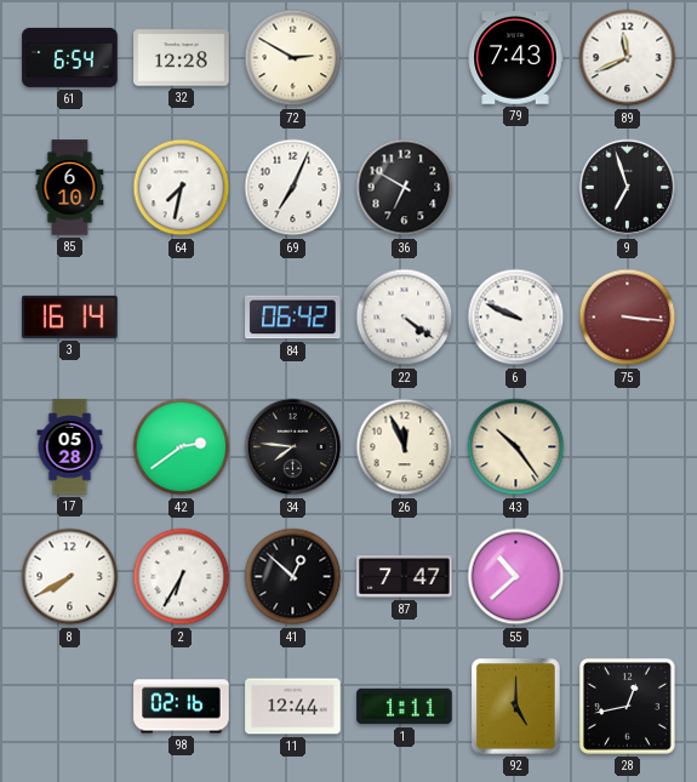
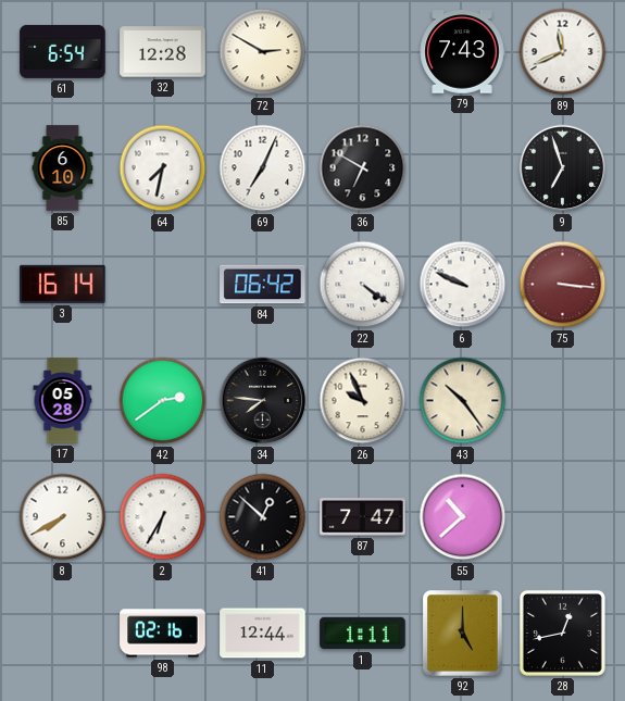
26: 11:56 -> 9:56 (363, 401)
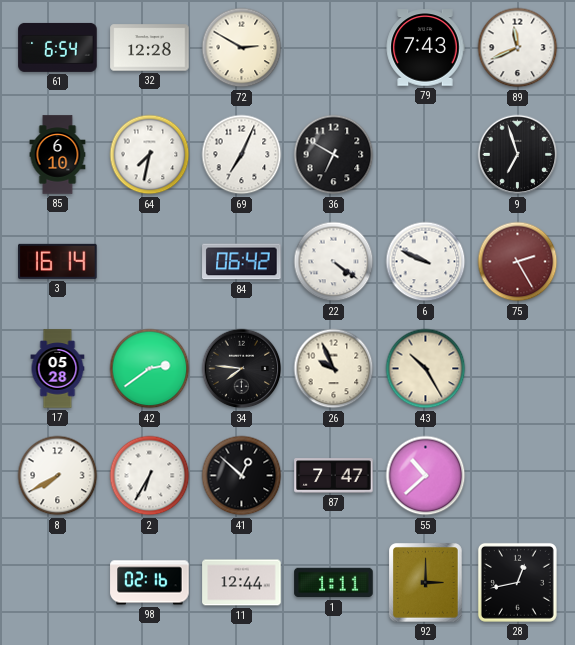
75: 3:16 -> 2:25 (518, 262)
43: 10:24 -> 10:25 (426, 369)
92: 5:00 -> 3:00 (426, 583)
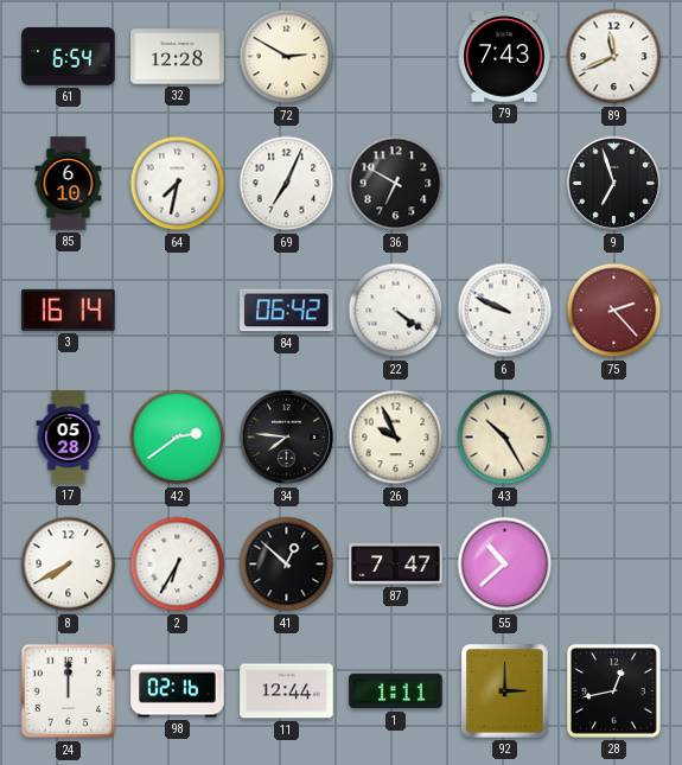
75: 2:25 -> 2:23 (614, 311)
24: none -> 12:00 (69, 691)
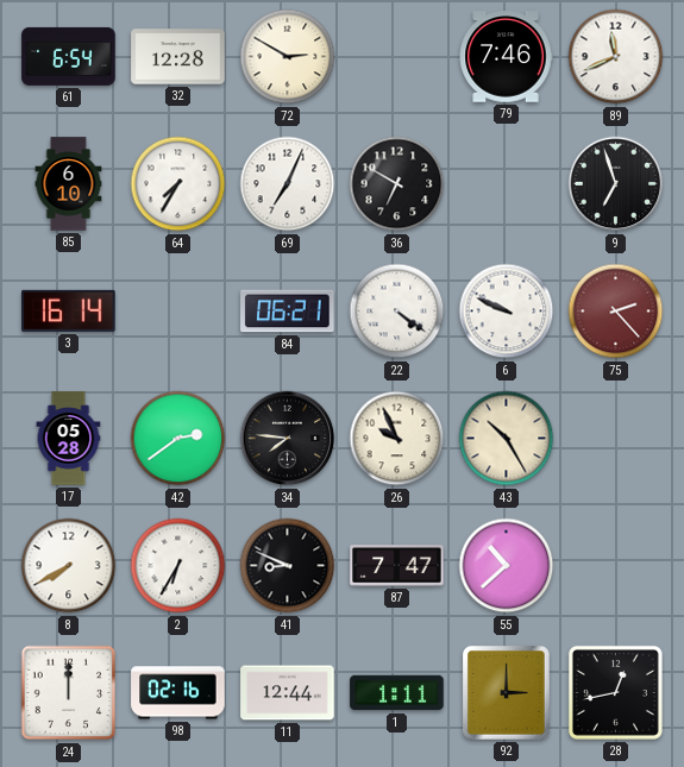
79: 7:43 -> 7:46 (506, 57)
64: 7:32 -> 7:35 (178, 184)
84: 06:42 -> 06:21 (288, 312)
41: 12:52 -> 8:49 (288, 566)
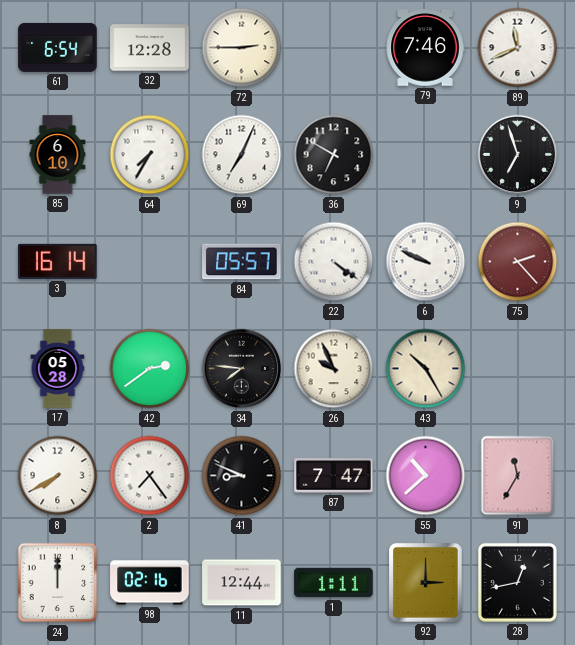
72: 2:50 -> 2:45 (242, 48)
84: 06:21 -> 05:57 (242, 262)
2: 6:35 -> 7:24 (150, 476)
91: none -> 11:35 (518, 476)
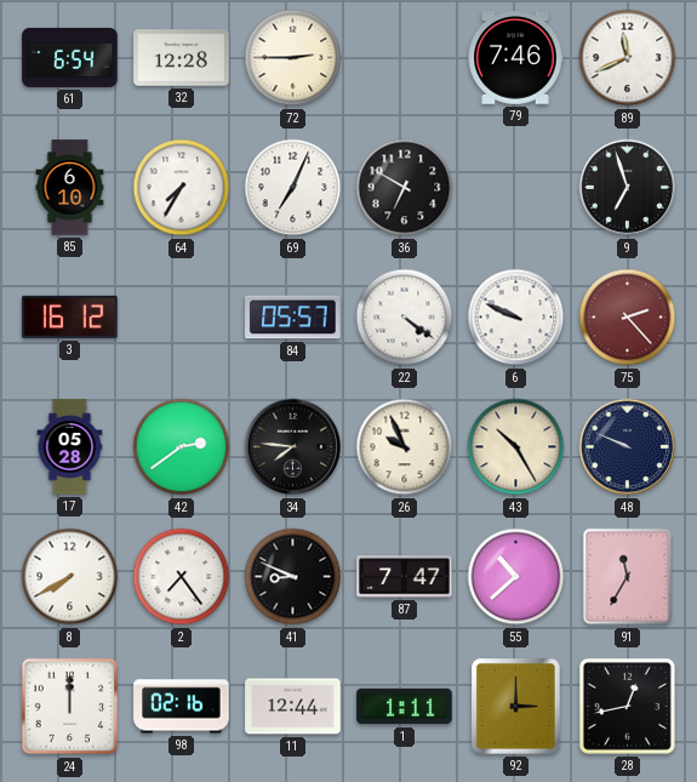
3: 16:14 -> 16:12 (70, 316)
48: none -> 9:49 (628, 447)
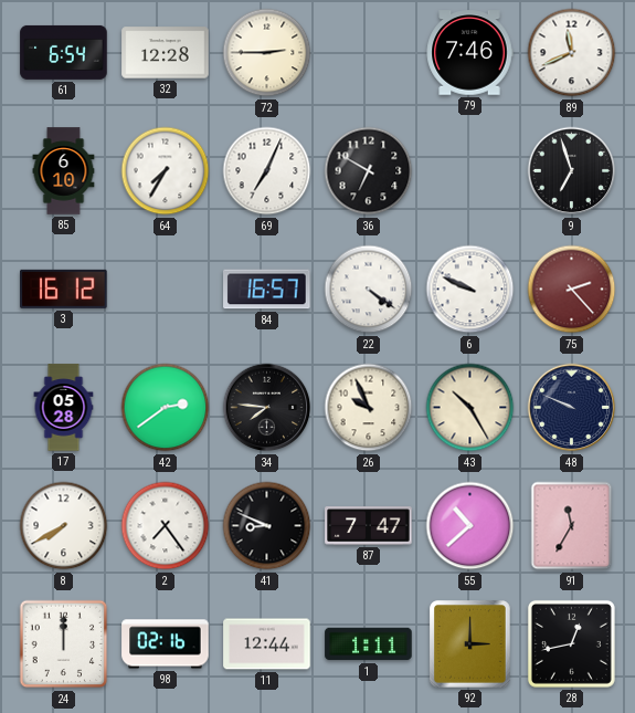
84: 05:57 -> 16:57 (267, 290)
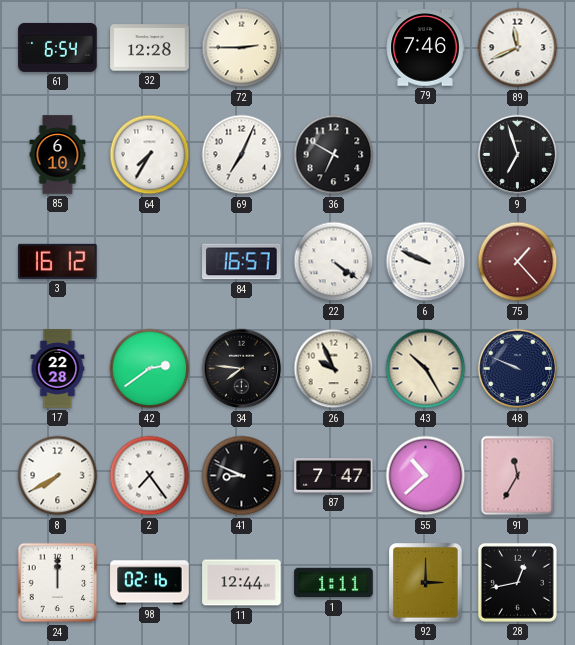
75: 2:23 -> 1:23 (518, 262)
17: 05:28 -> 22:28 (58, 369)
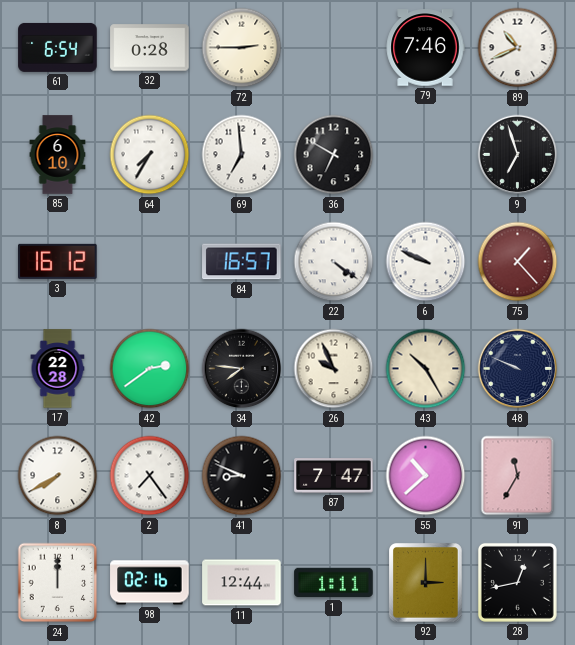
32: 12:28 -> 0:28 (150, 48)
89: 11:41 -> 10:41 (518, 48)
69: 7:04 -> 6:59 (242, 155)
